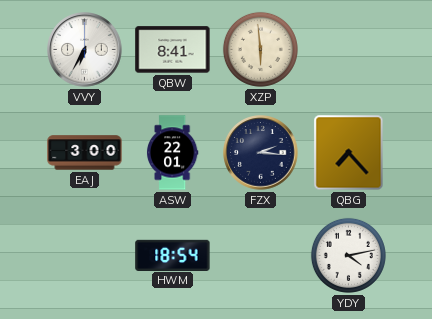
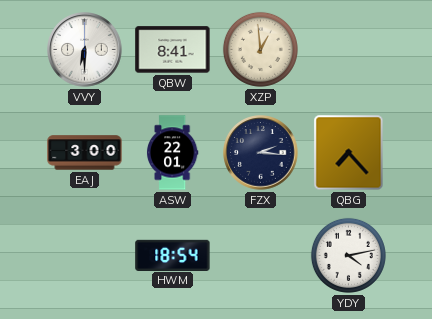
VVY: 6:35 -> 6:30 (85, 50)
XZP: 5:59 -> 12:59 (260, 49)
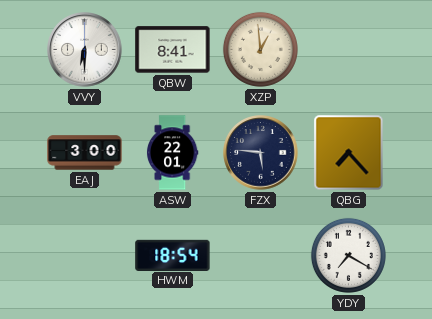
FZX: 2:16 -> 5:46 (261, 153)
YDY: 4:13 -> 7:20 (348, 255)
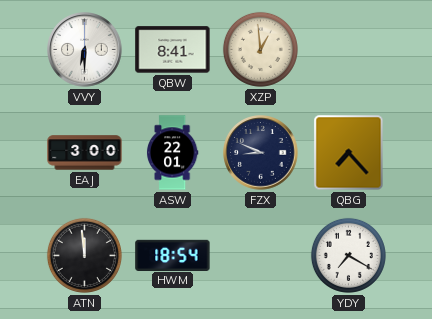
FZX: 5:46 -> 8:49 (261, 153)
ATN: none -> 11:59 (84, 255)
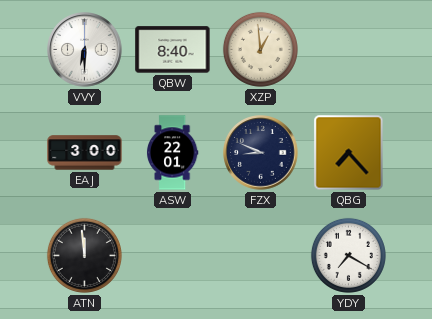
QBW: 8:41 -> 8:40 (173, 50)
HWM: 18:54 -> none (173, 255)
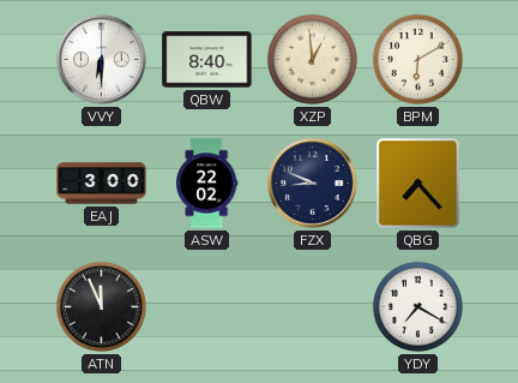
BPM: none -> 6:10 (417, 59)
ASW: 22:01 -> 22:02 (206, 184)
ATN: 11:59 -> 11:56 (101, 306)
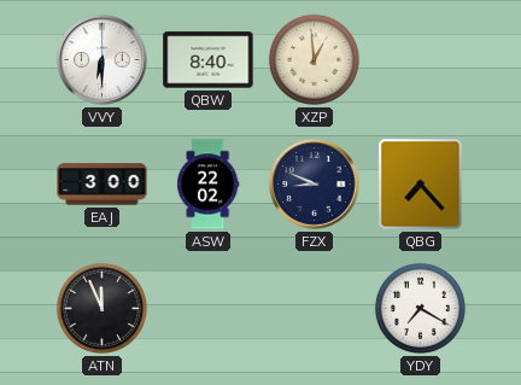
BPM: 6:10 -> none (417, 59)
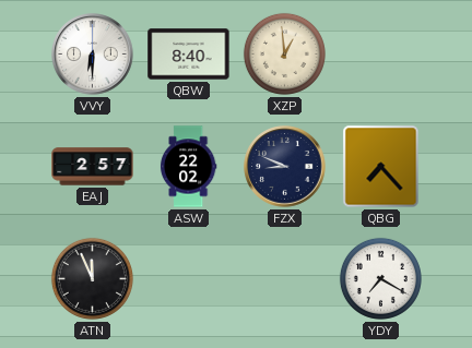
EAJ: 3:00 -> 2:57 (93, 167)
